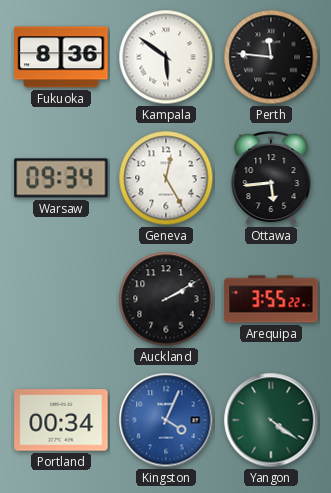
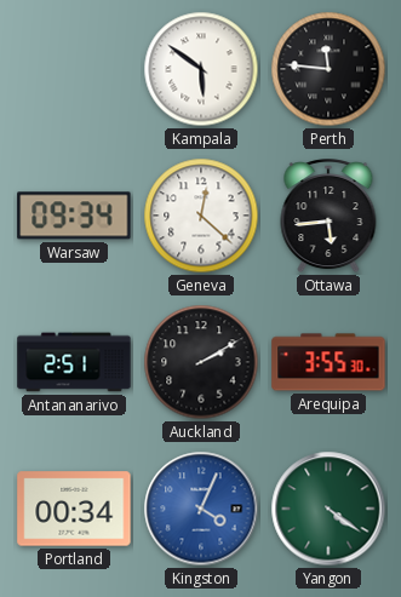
Fukuoka: 8:36 -> none (61, 57)
Geneva: 12:25 -> 12:22 (201, 216)
Antananarivo: none -> 2:51 (74, 362)
Arequipa: 3:55:22 -> 3:55:30 (328, 362)
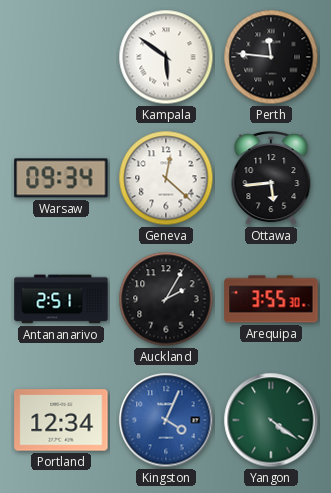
Auckland: 2:10 -> 2:05 (166, 299)
Portland: 00:34 -> 12:34 (61, 420)
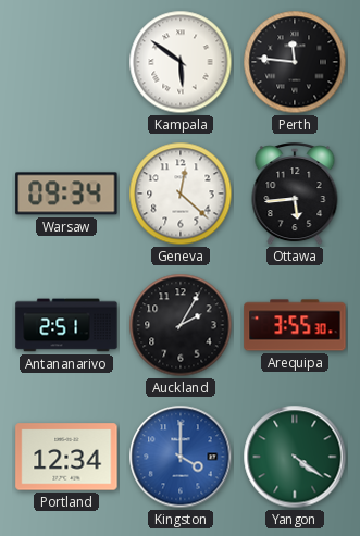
Kingston: 4:04 -> 4:00 (181, 457)
